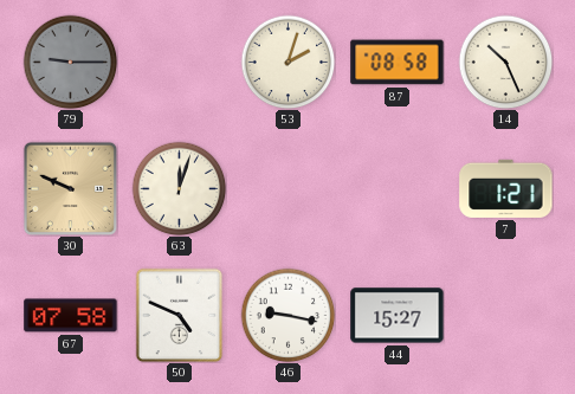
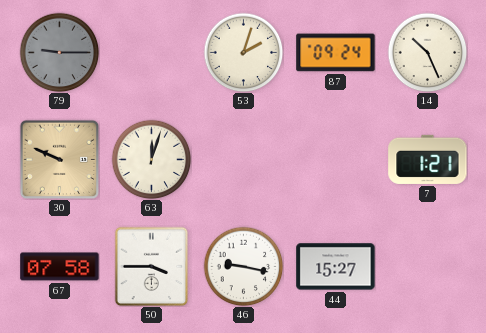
87: 08:58 -> 09:24 (336, 53)
50: 4:49 -> 3:45 (152, 266)
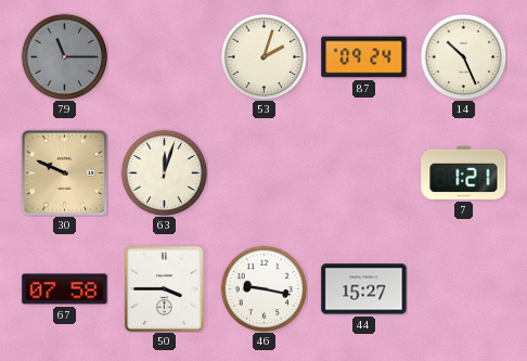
79: 9:15 -> 11:15 (64, 56)
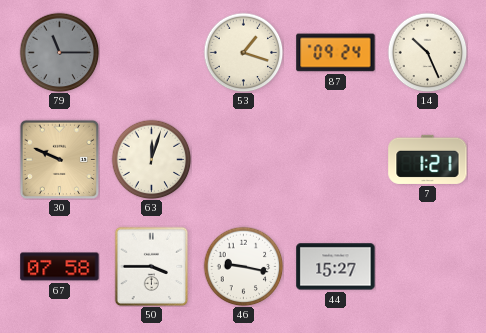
53: 2:03 -> 1:18 (243, 52)
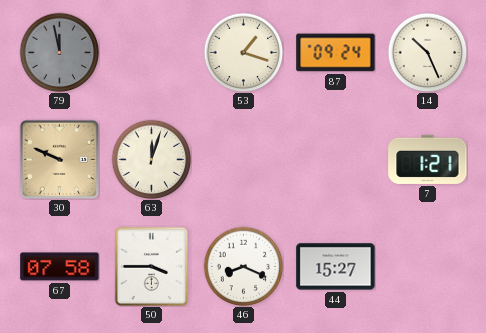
79: 11:15 -> 11:58 (59, 52)
46: 9:17 -> 8:19 (243, 266)
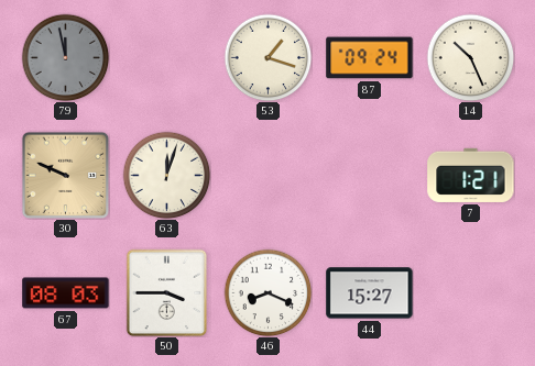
67: 07:58 -> 08:03 (66, 293)
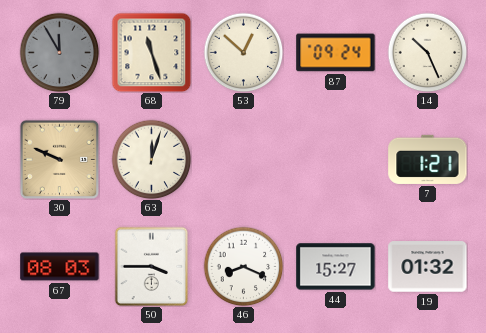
79: 11:58 -> 11:55 (59, 52)
68: none -> 11:27 (151, 52)
53: 1:18 -> 12:52 (243, 52)
19: none -> 01:32 (428, 267)
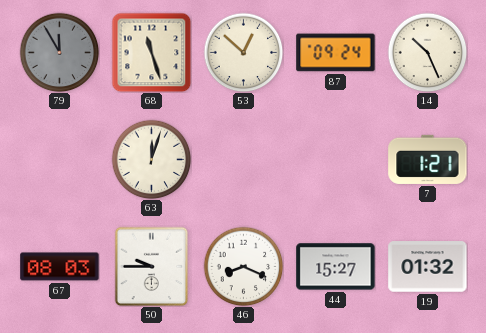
30: 9:49 -> none (59, 159)
50: 3:45 -> 9:45 (152, 266)
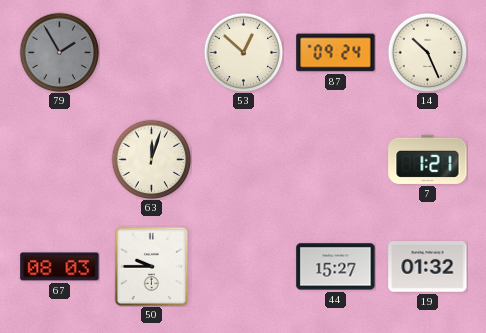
79: 11:55 -> 1:55 (59, 52)
68: 11:27 -> none (151, 52)
46: 8:19 -> none (243, 266)
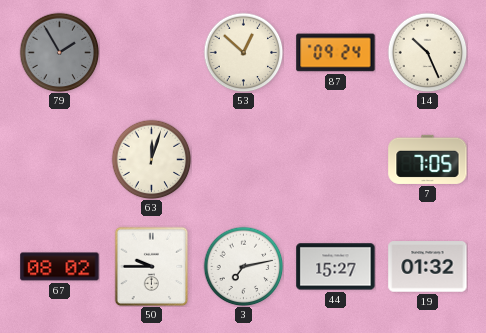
7: 1:21 -> 7:05 (428, 159)
67: 08:03 -> 08:02 (60, 267)
3: none -> 7:13 (243, 266)
